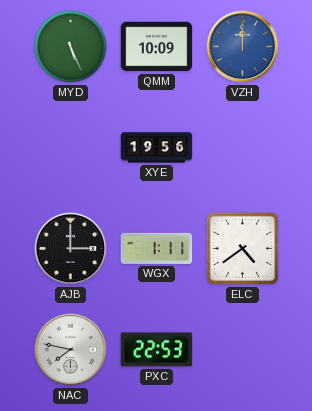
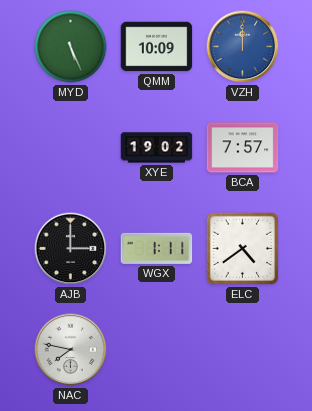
XYE: 19:56 -> 19:02 (157, 148)
BCA: none -> 7:57 (243, 148)
PXC: 22:53 -> none (157, 350)
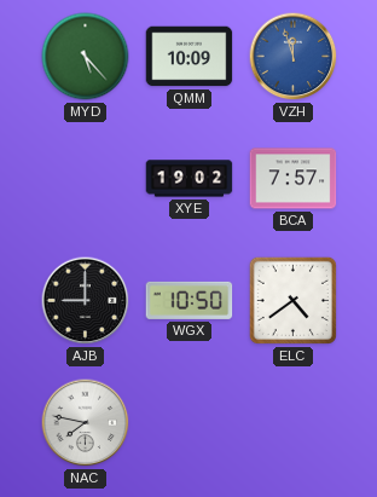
MYD: 5:26 -> 5:23 (86, 57)
VZH: 12:00 -> 11:57 (294, 57)
AJB: 3:00 -> 9:00 (86, 301)
WGX: 1:11 -> 10:50 (190, 300)
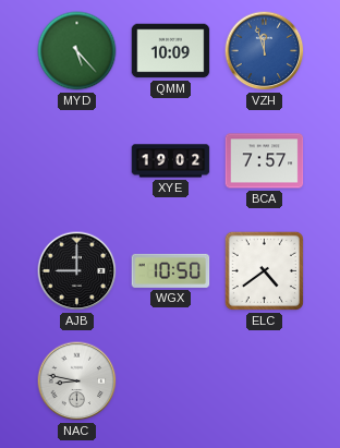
NAC: 7:47 -> 8:47 (77, 382)
